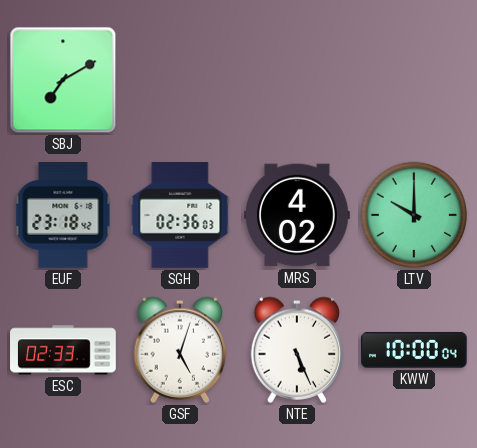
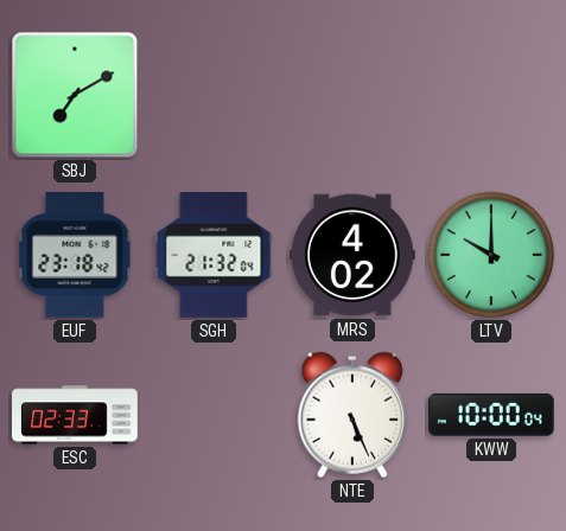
SGH: 02:36 -> 21:32 (214, 255)
GSF: 5:03 -> none (180, 350)
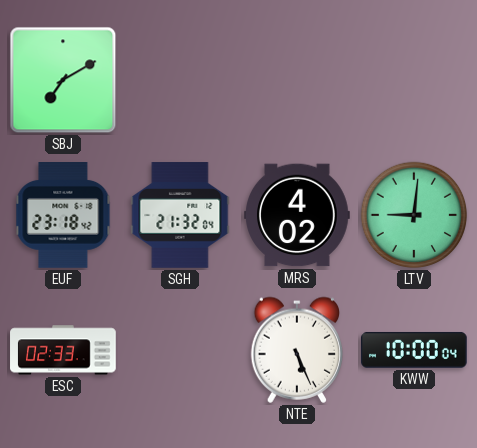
LTV: 10:00 -> 9:01 (414, 215)
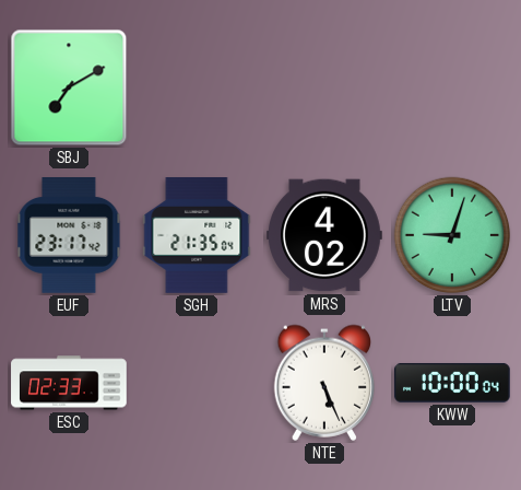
EUF: 23:18 -> 23:17 (69, 236)
SGH: 21:32 -> 21:35 (197, 235)
LTV: 9:01 -> 9:03 (452, 235)
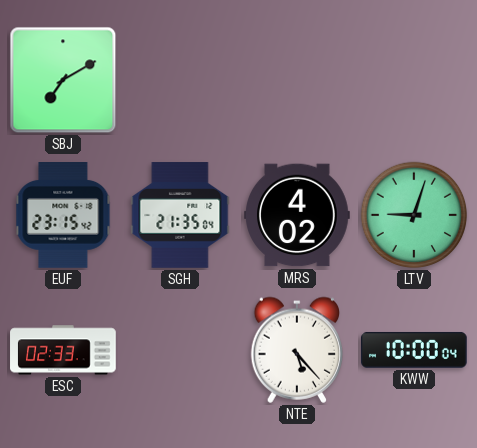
EUF: 23:17 -> 23:15 (63, 216)
NTE: 5:26 -> 5:23 (297, 350)
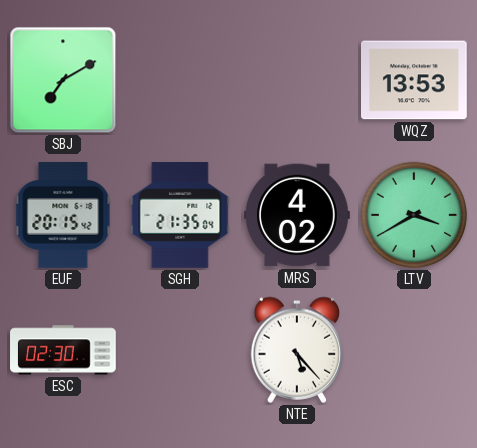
WQZ: none -> 13:53 (415, 80)
EUF: 23:15 -> 20:15 (63, 216)
LTV: 9:03 -> 3:40 (414, 215)
ESC: 02:33 -> 02:30 (63, 350)
KWW: 10:00 -> none (415, 350)
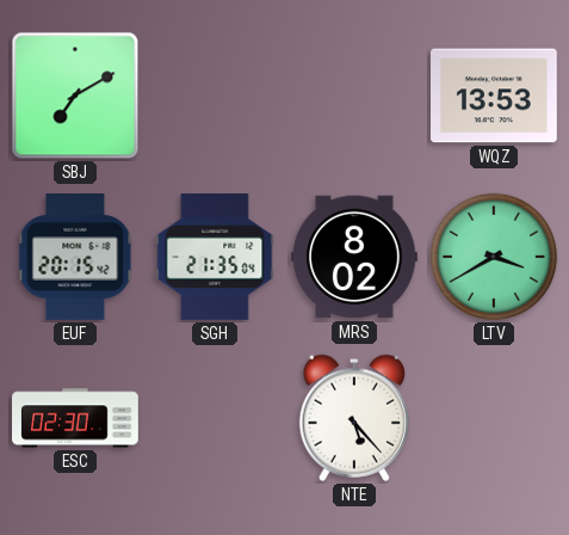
MRS: 4:02 -> 8:02 (354, 257)
